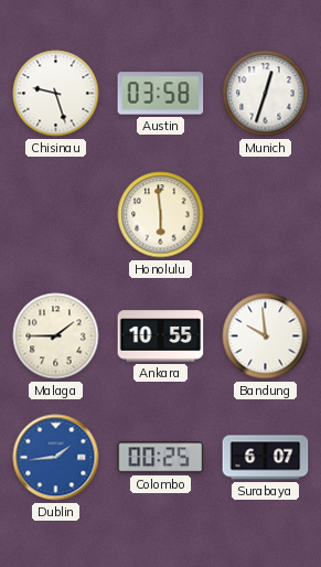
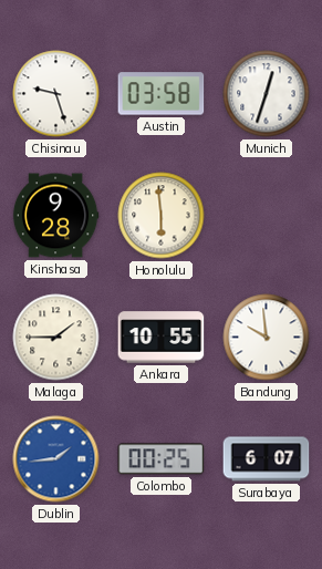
Kinshasa: none -> 9:28 (55, 216)
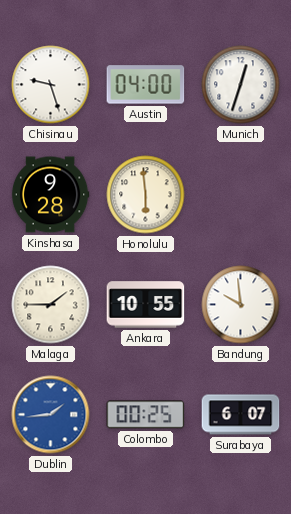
Austin: 03:58 -> 04:00 (146, 85)
